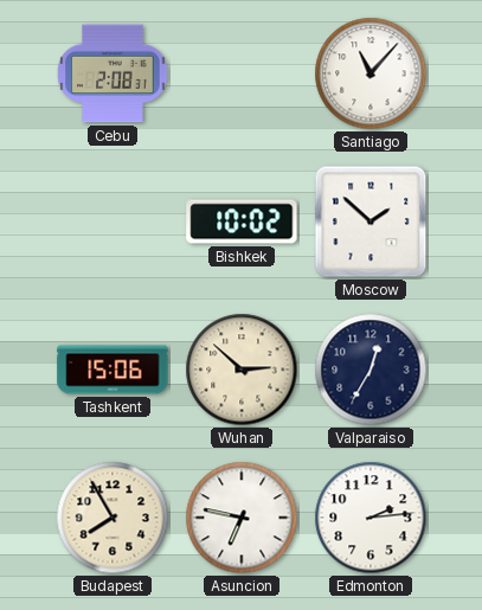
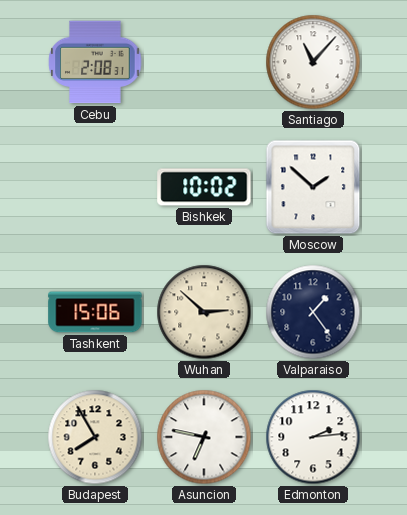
Valparaiso: 12:35 -> 1:24 (313, 312)
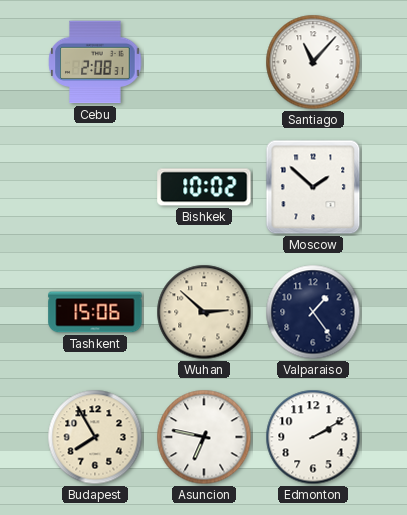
Edmonton: 2:14 -> 2:10 (313, 437)
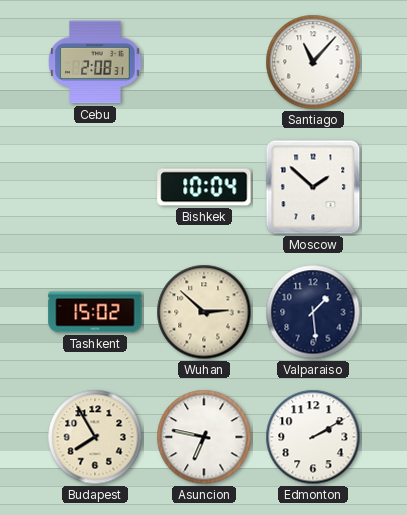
Bishkek: 10:02 -> 10:04 (204, 187)
Tashkent: 15:06 -> 15:02 (95, 312)
Valparaiso: 1:24 -> 1:29 (313, 312)
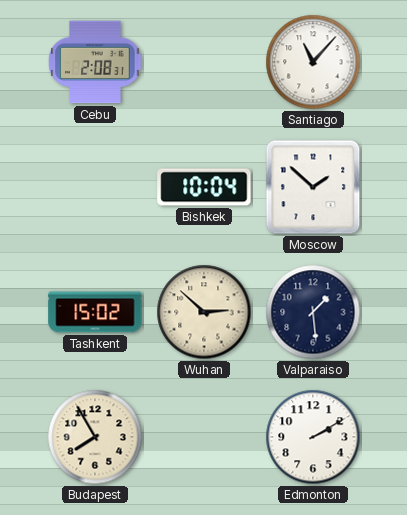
Asuncion: 6:47 -> none (204, 437)
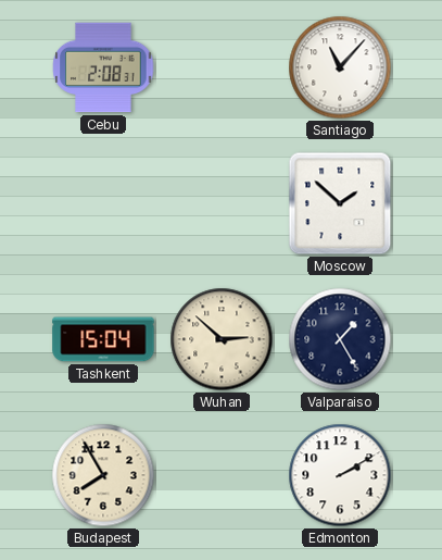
Bishkek: 10:04 -> none (204, 187)
Tashkent: 15:02 -> 15:04 (103, 339)
Valparaiso: 1:29 -> 1:25 (340, 339)
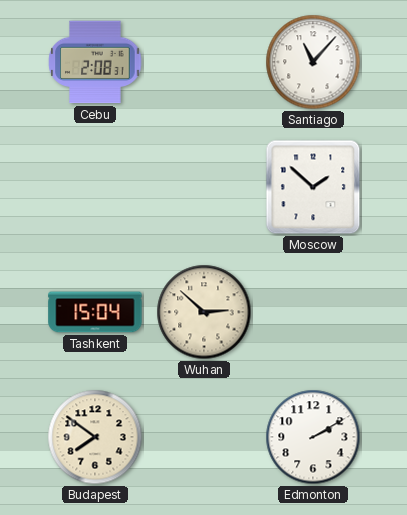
Valparaiso: 1:25 -> none (340, 339)
Budapest: 7:55 -> 7:51 (95, 437)
